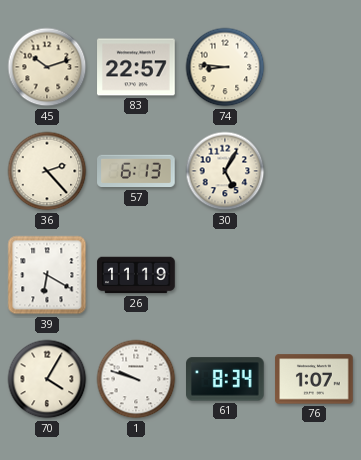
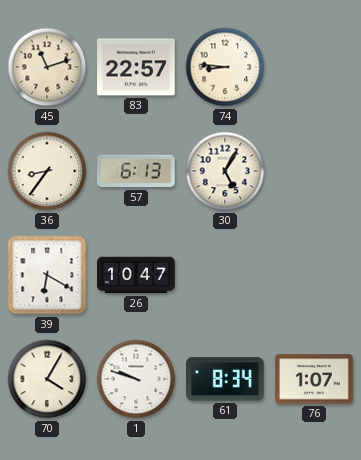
45: 10:12 -> 11:12 (47, 67)
36: 2:23 -> 8:36 (47, 171)
26: 11:19 -> 10:47 (136, 275)
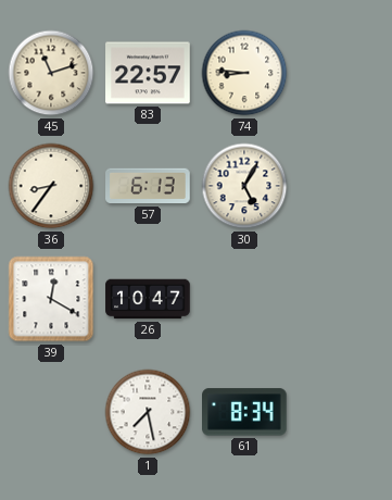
39: 6:20 -> 12:20 (51, 299)
70: 4:05 -> none (47, 379)
1: 9:48 -> 7:28 (148, 412)
76: 1:07 -> none (314, 379)
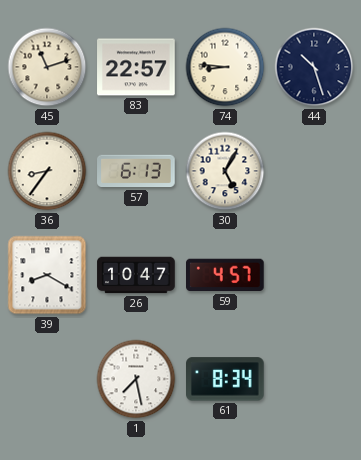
44: none -> 10:27 (314, 67)
39: 12:20 -> 8:20 (47, 275)
59: none -> 4:57 (226, 275)
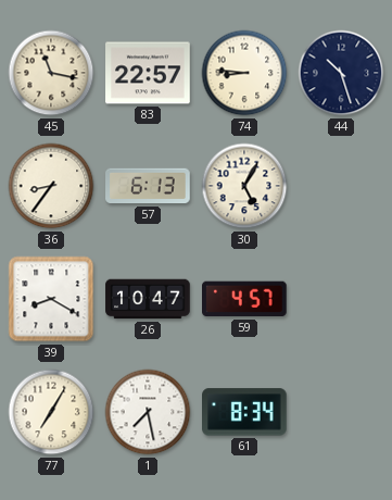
45: 11:12 -> 11:17 (51, 73)
77: none -> 7:05 (51, 412)
